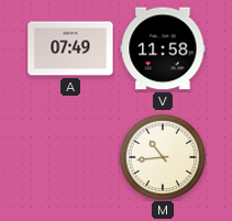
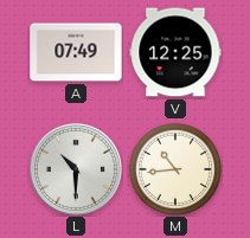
V: 11:58 -> 12:25 (175, 52)
L: none -> 10:30 (76, 169)
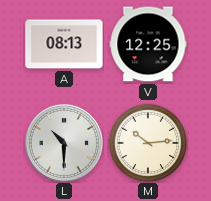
A: 07:49 -> 08:13 (64, 44)
M: 10:44 -> 10:14 (148, 143)
